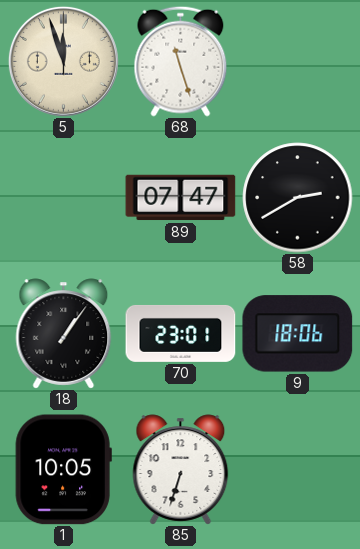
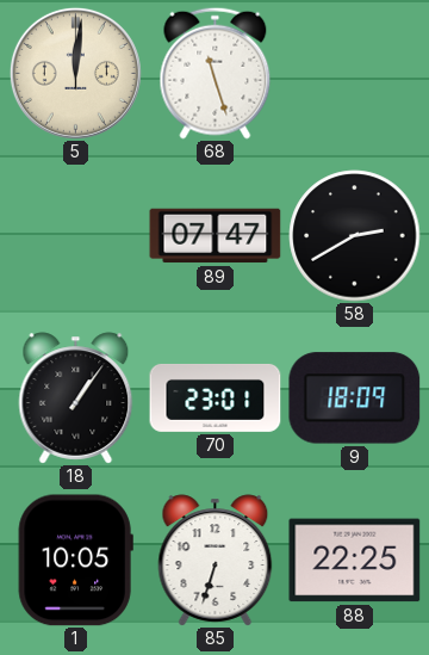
5: 11:57 -> 12:01 (75, 73)
9: 18:06 -> 18:09 (355, 398)
88: none -> 22:25 (355, 561)
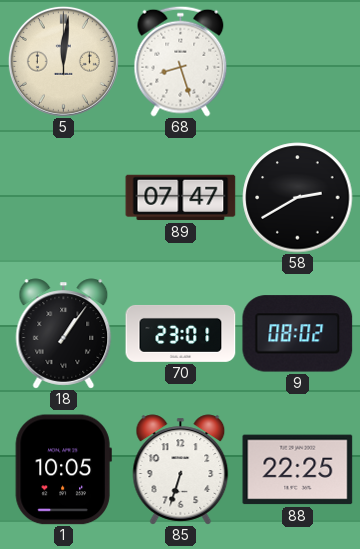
68: 11:27 -> 8:27 (181, 61)
9: 18:09 -> 08:02 (298, 334)
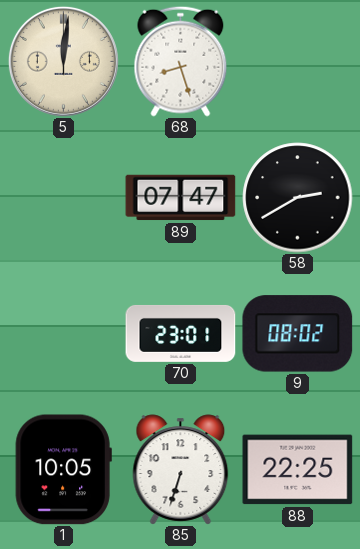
18: 1:06 -> none (64, 334)
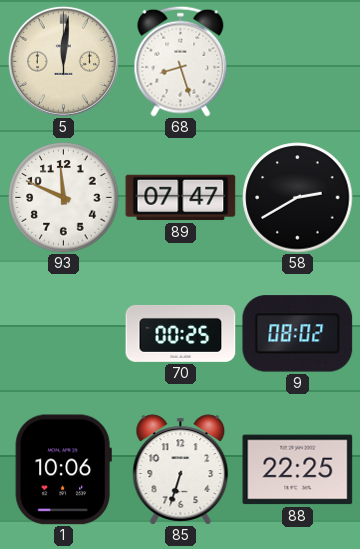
93: none -> 11:49 (64, 198)
70: 23:01 -> 00:25 (181, 333)
1: 10:05 -> 10:06 (63, 470)
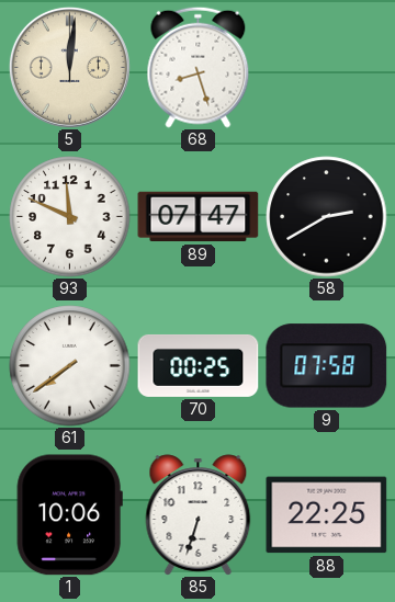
61: none -> 7:39 (70, 366)
9: 08:02 -> 07:58 (327, 366)
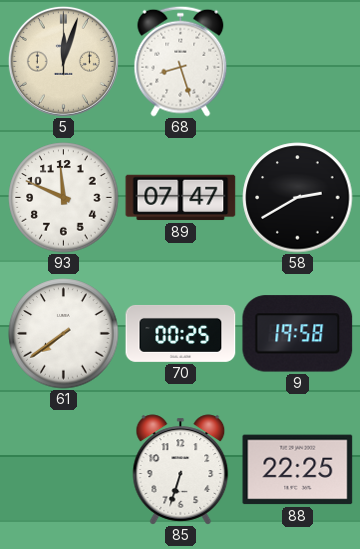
5: 12:01 -> 12:03 (63, 61)
9: 07:58 -> 19:58 (298, 334)
1: 10:06 -> none (69, 515)
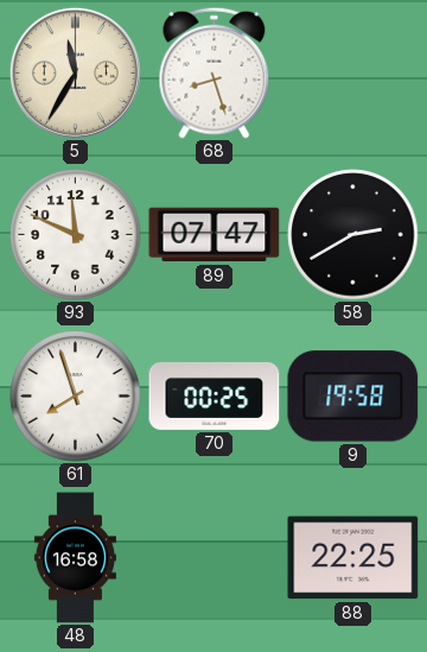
5: 12:03 -> 11:35 (75, 72)
61: 7:39 -> 7:57 (76, 397)
48: none -> 16:58 (75, 558)
85: 6:33 -> none (181, 470)
